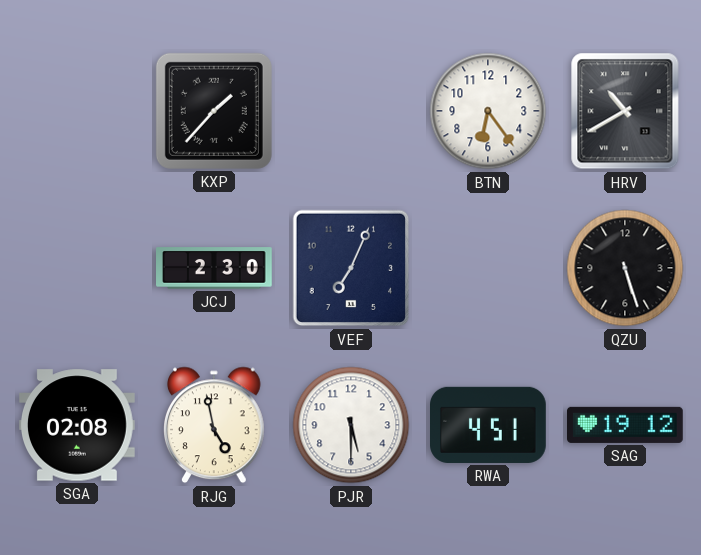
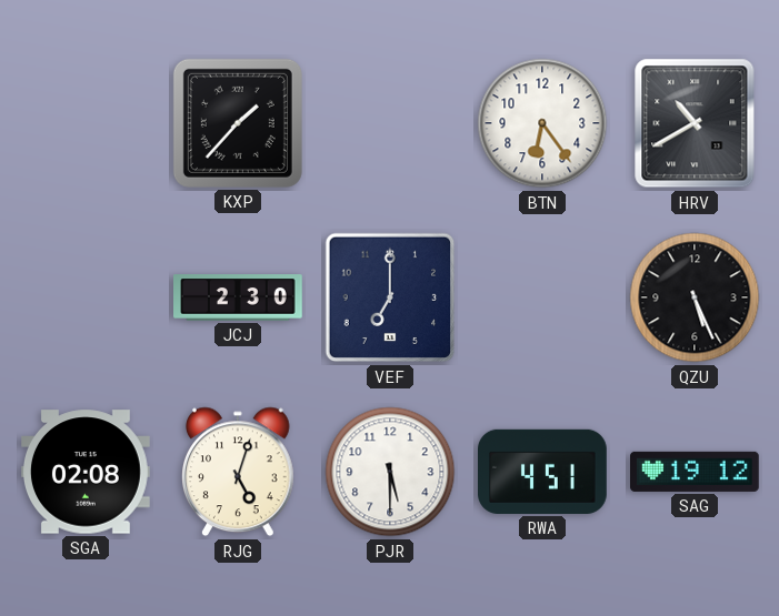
VEF: 7:04 -> 7:00 (390, 297)
QZU: 5:27 -> 5:26 (695, 297)
RJG: 4:58 -> 5:03 (239, 472)
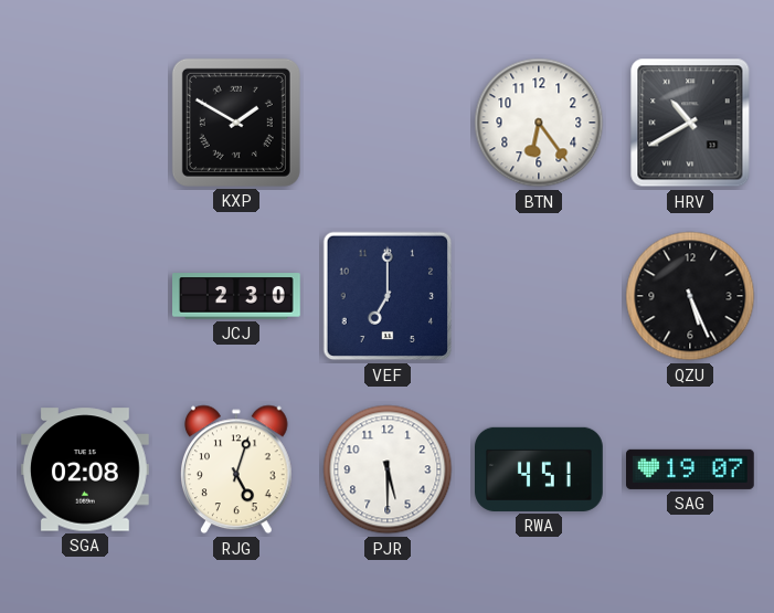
KXP: 1:37 -> 1:50 (236, 123)
SAG: 19:12 -> 19:07 (691, 469)
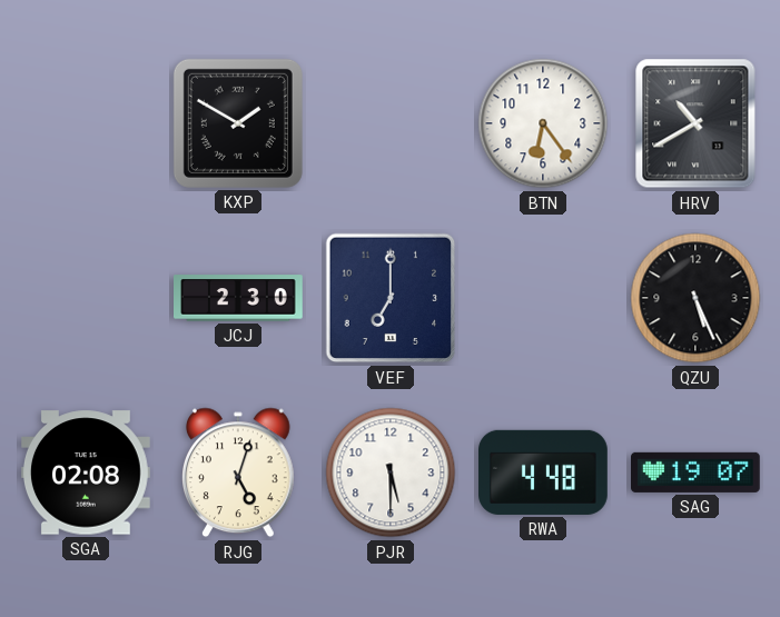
RWA: 4:51 -> 4:48 (544, 472)
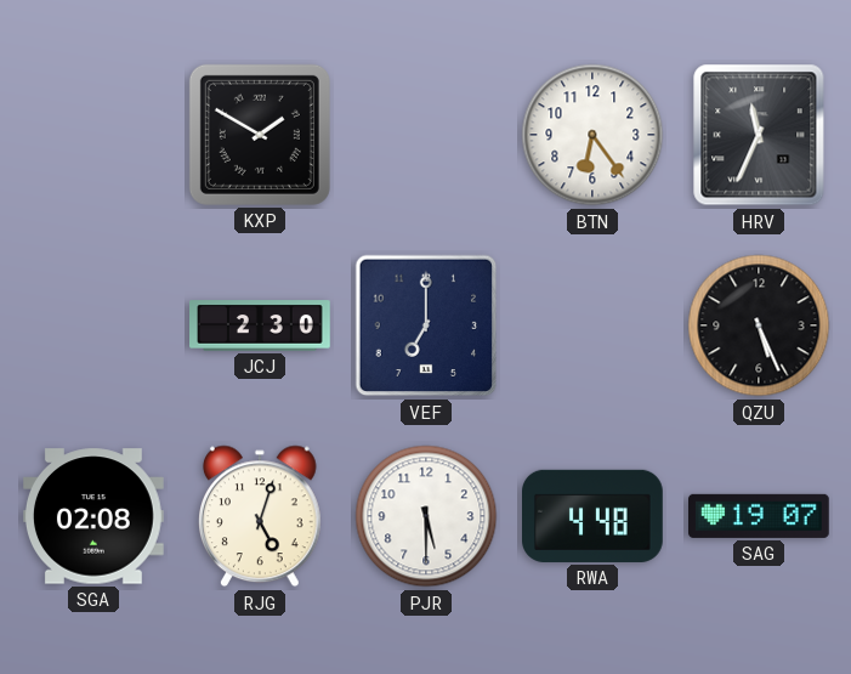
HRV: 10:40 -> 11:34 (759, 135)
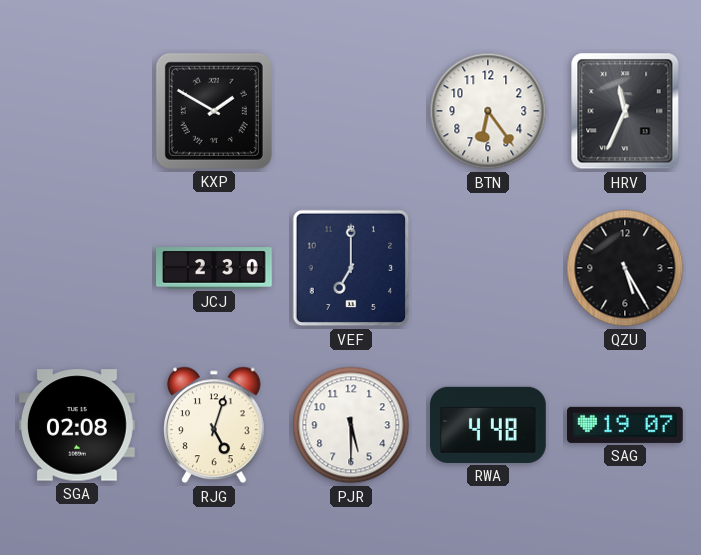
QZU: 5:26 -> 5:25 (625, 268)
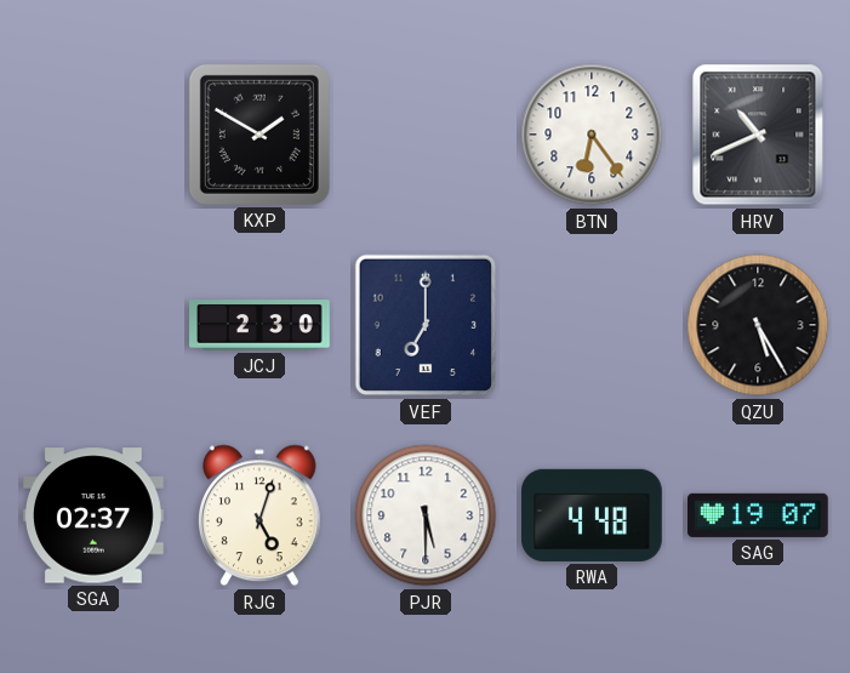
HRV: 11:34 -> 10:41 (758, 135)
SGA: 02:08 -> 02:37 (93, 515)
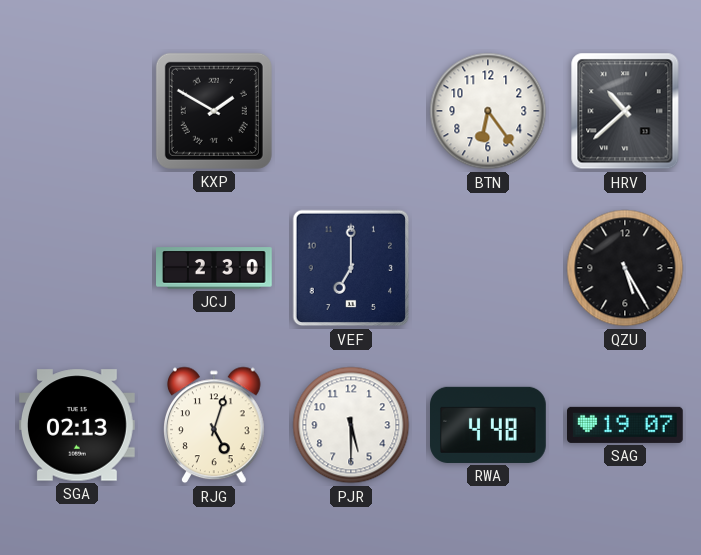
HRV: 10:41 -> 10:38 (625, 111)
SGA: 02:37 -> 02:13 (77, 425)
